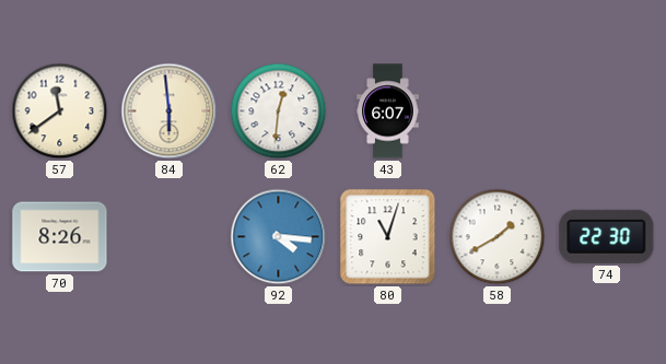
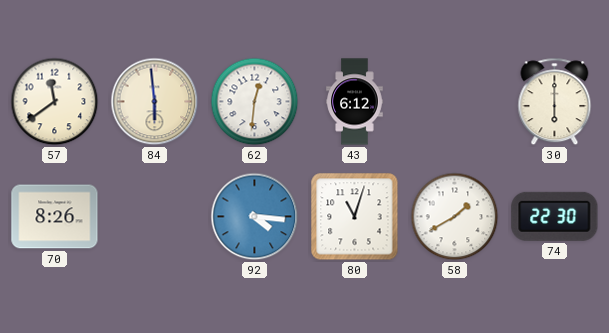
43: 6:07 -> 6:12 (355, 102)
30: none -> 6:00 (555, 102)
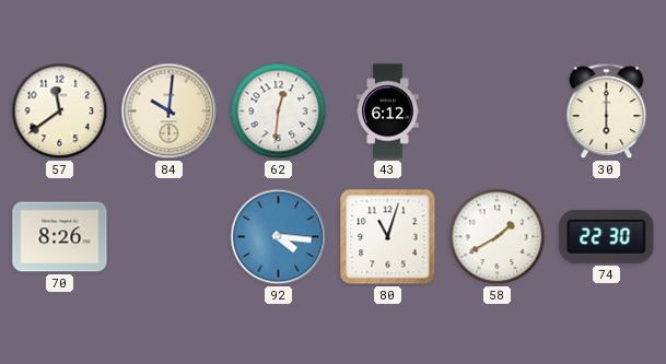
84: 5:59 -> 10:01 (170, 111)
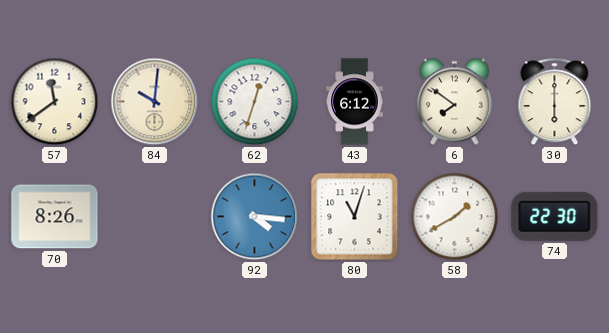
62: 12:31 -> 12:33 (255, 102)
6: none -> 7:51 (454, 102)
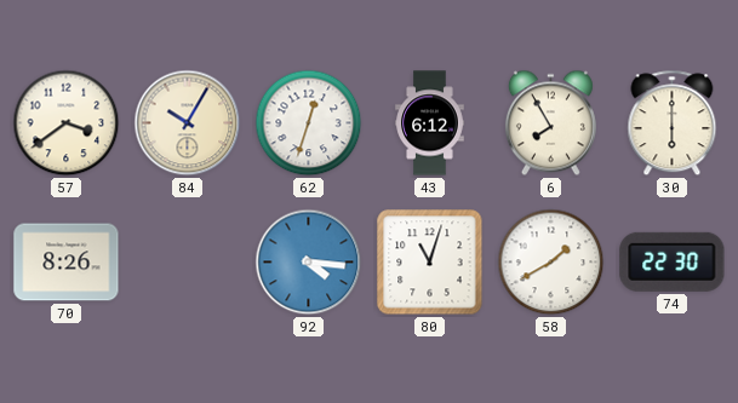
57: 11:39 -> 3:39 (67, 123)
84: 10:01 -> 10:05 (188, 123)
6: 7:51 -> 7:55 (550, 123)
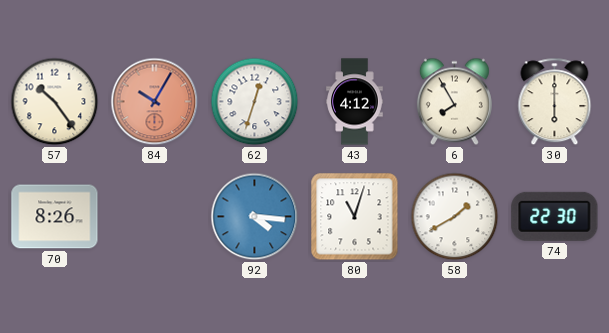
57: 3:39 -> 10:24 (55, 102)
84 dial: cream -> salmon (155, 102)
43: 6:12 -> 4:12 (355, 102)
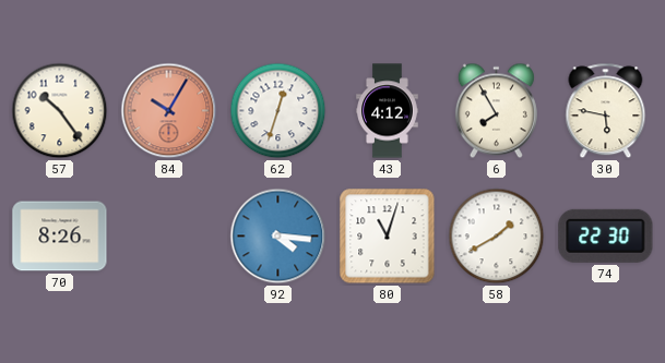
30: 6:00 -> 5:47 (606, 111)
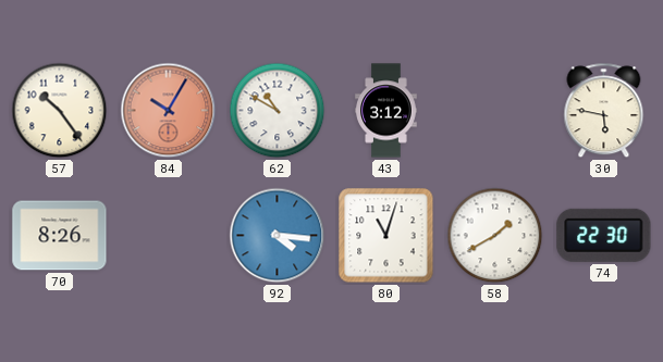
62: 12:33 -> 10:50 (278, 111)
43: 4:12 -> 3:12 (386, 111)
6: 7:55 -> none (496, 111)
